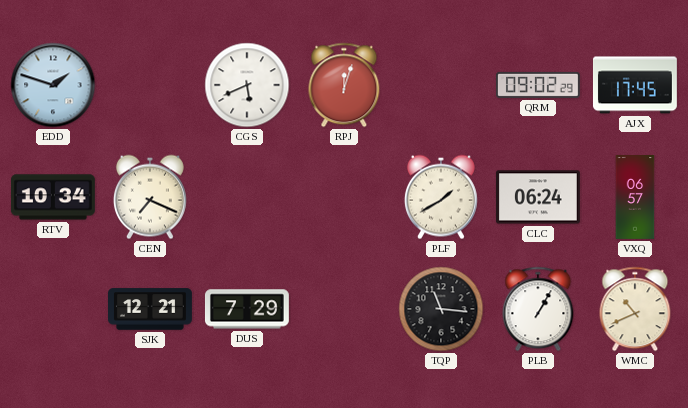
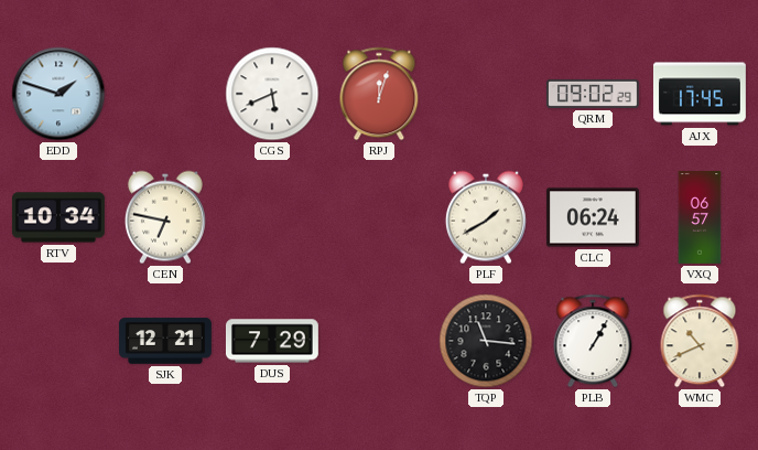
CEN: 7:19 -> 6:47 (165, 217)
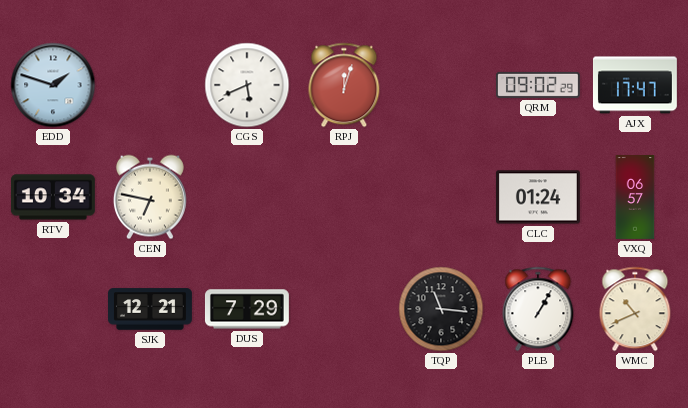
AJX: 17:45 -> 17:47 (635, 85)
PLF: 1:40 -> none (486, 217)
CLC: 06:24 -> 01:24 (538, 197)
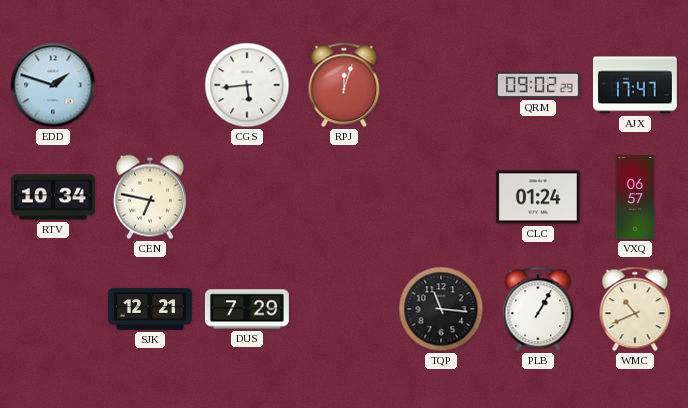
CGS: 5:41 -> 5:44 (247, 85)
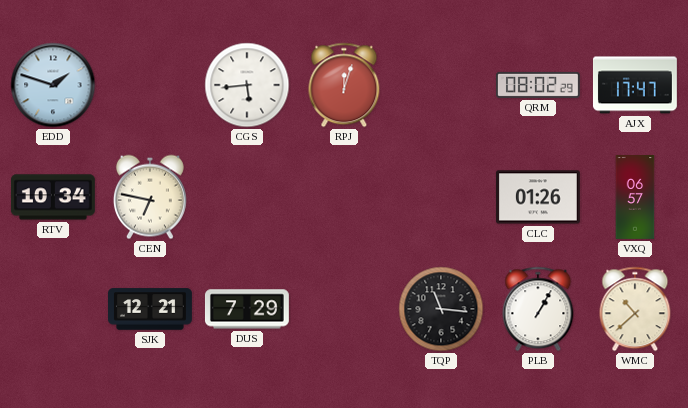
QRM: 09:02 -> 08:02 (538, 85)
CLC: 01:24 -> 01:26 (538, 197)
WMC: 10:41 -> 10:38 (635, 309)
